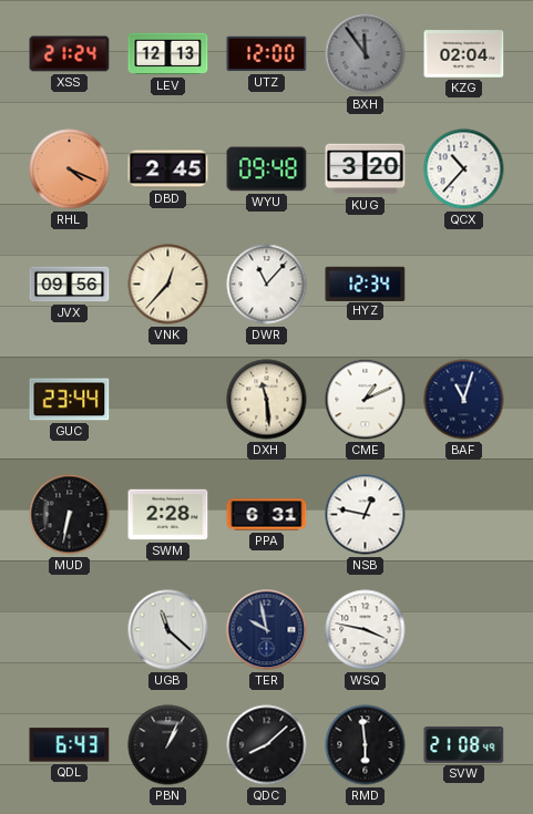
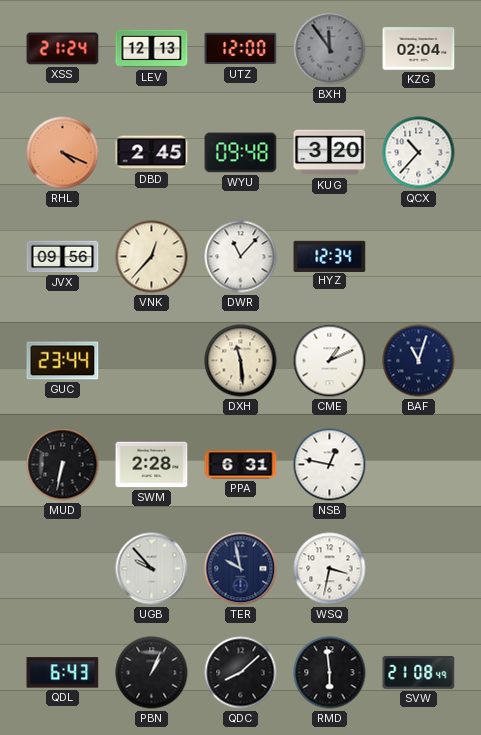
UGB: 11:22 -> 9:53 (152, 569)
WSQ: 3:47 -> 3:32 (330, 569)
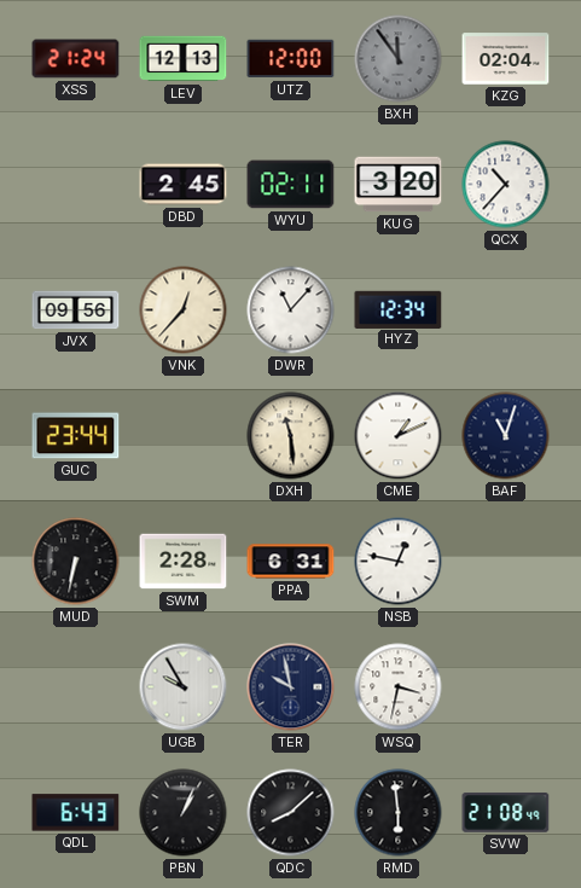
RHL: 4:19 -> none (63, 153)
WYU: 09:48 -> 02:11 (291, 185)
UGB: 9:53 -> 9:55 (184, 687)
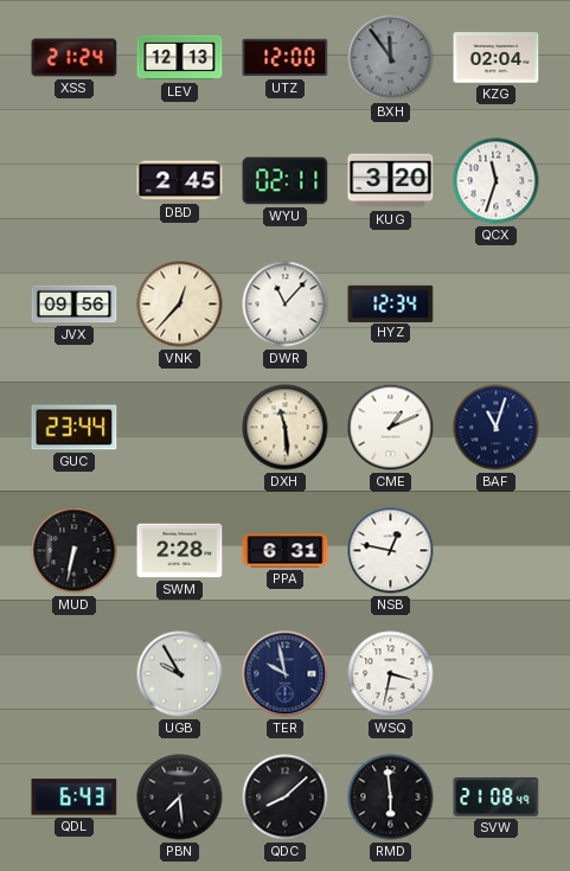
QCX: 10:37 -> 11:33 (497, 181)
PBN: 1:04 -> 7:29 (180, 798)
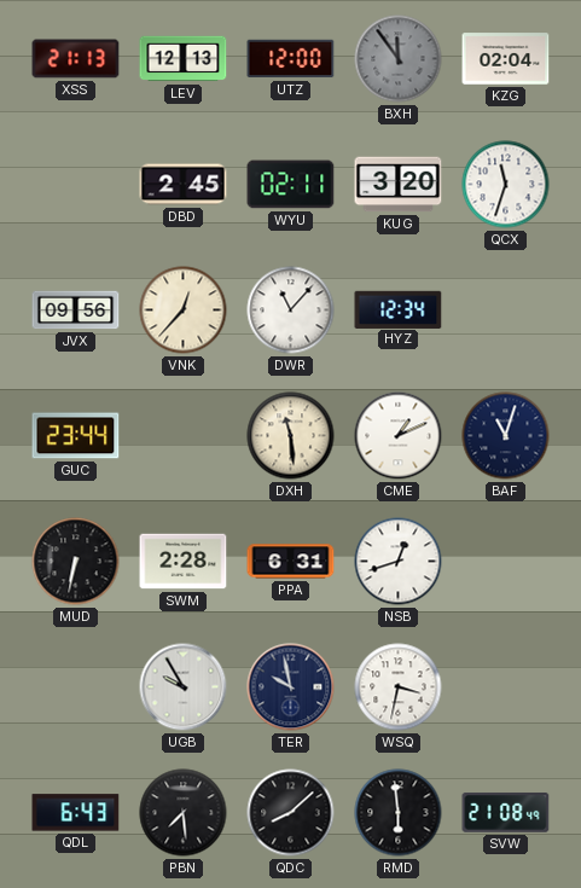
XSS: 21:24 -> 21:13 (76, 59)
NSB: 12:47 -> 12:42 (399, 562)
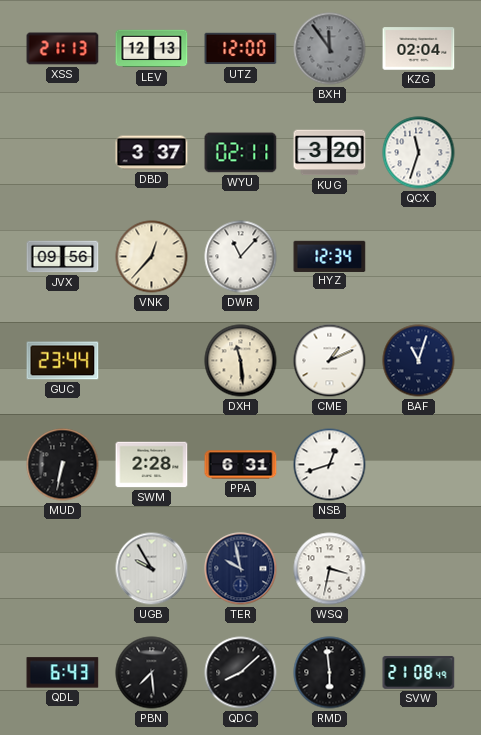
DBD: 2:45 -> 3:37 (152, 153)
